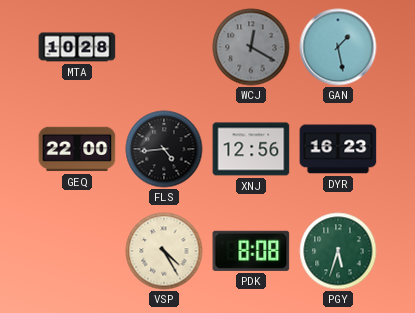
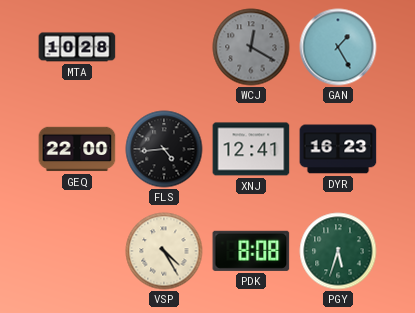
GAN: 1:28 -> 1:25 (338, 47)
XNJ: 12:56 -> 12:41 (251, 149)
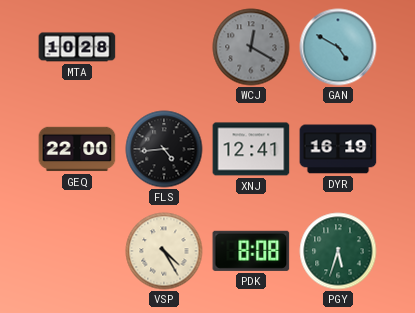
GAN: 1:25 -> 4:50 (338, 47)
DYR: 16:23 -> 16:19 (338, 149)
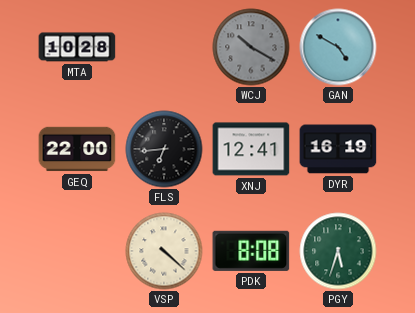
WCJ: 12:20 -> 10:20 (251, 47)
FLS: 4:44 -> 6:44 (164, 149)
VSP: 4:25 -> 4:22 (164, 251)
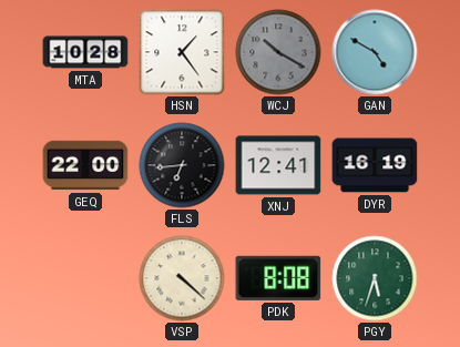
HSN: none -> 1:24 (182, 52)
